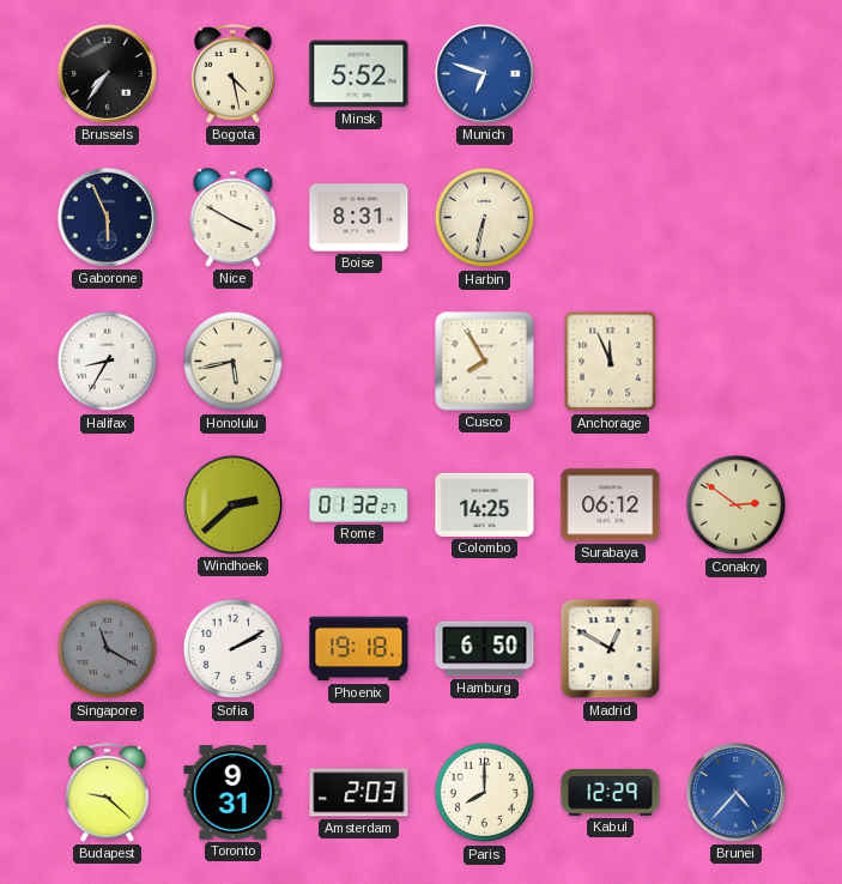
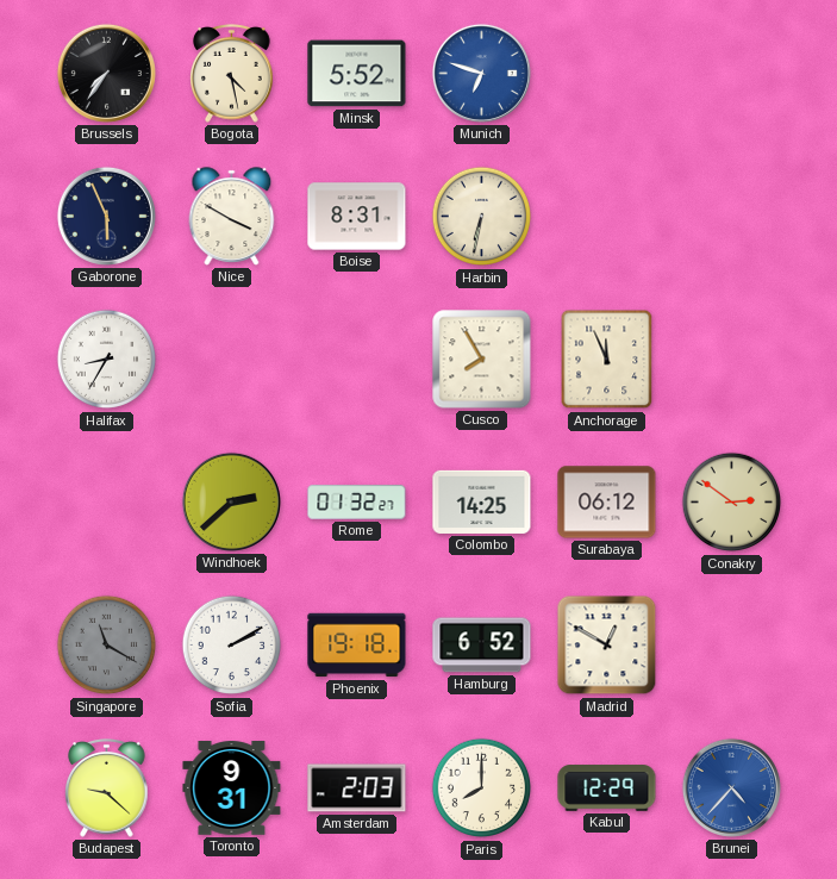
Honolulu: 5:43 -> none (234, 362)
Hamburg: 6:50 -> 6:52 (482, 646)
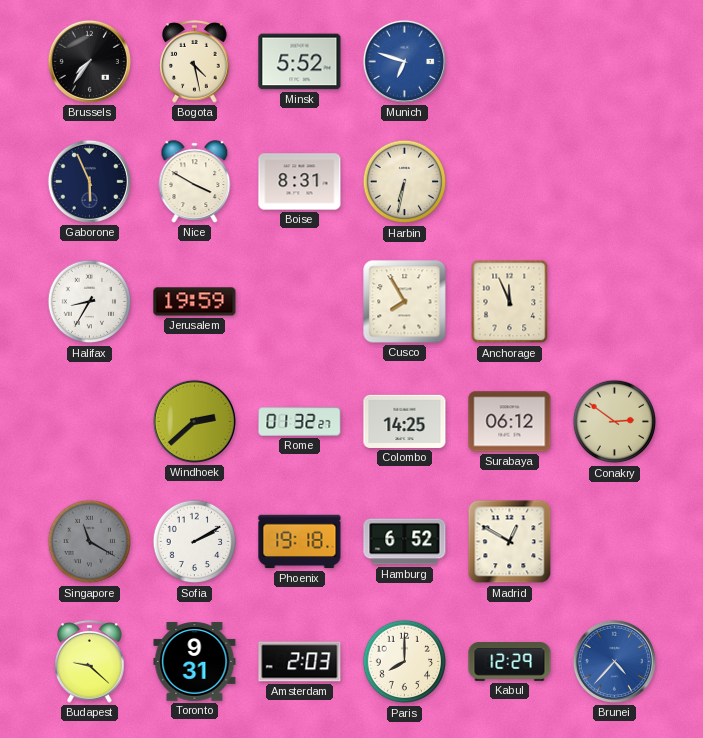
Jerusalem: none -> 19:59 (195, 302)
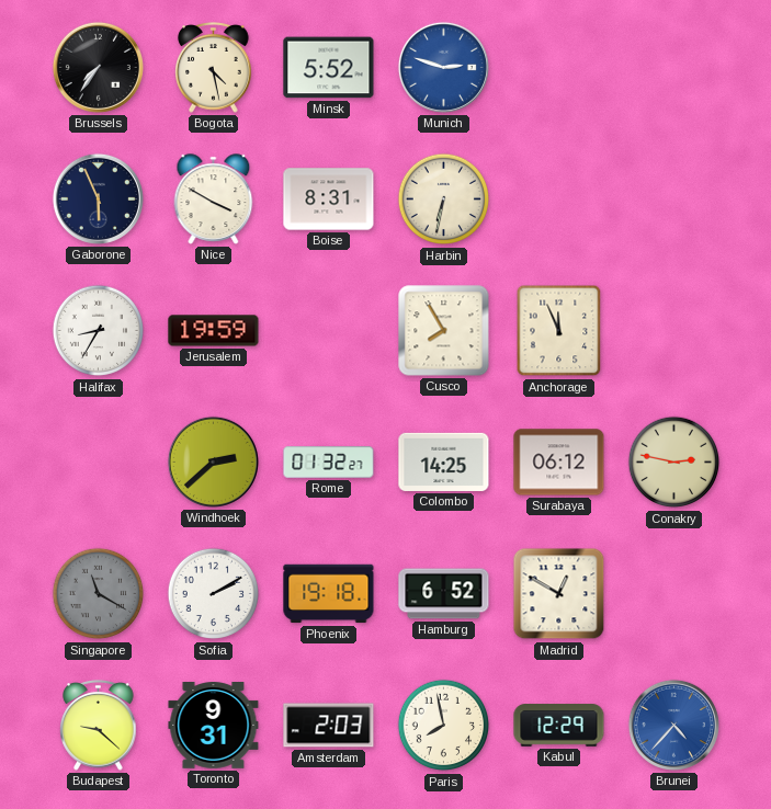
Munich: 6:48 -> 2:48 (443, 67)
Conakry: 2:51 -> 2:47 (674, 463)
Paris: 8:00 -> 7:58 (444, 726)
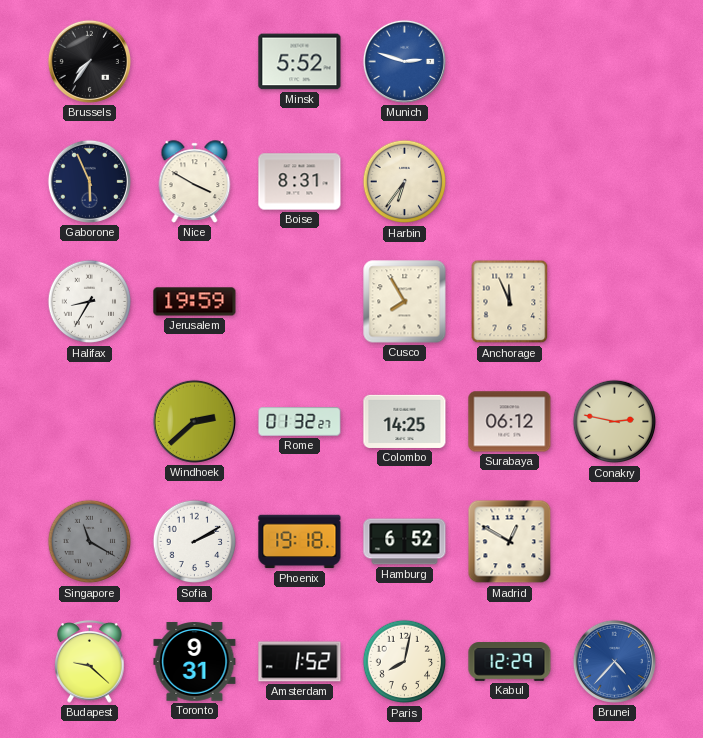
Bogota: 4:28 -> none (214, 68)
Harbin: 6:32 -> 6:36 (405, 182)
Amsterdam: 2:03 -> 1:52 (300, 662)
Paris: 7:58 -> 8:02 (405, 662)
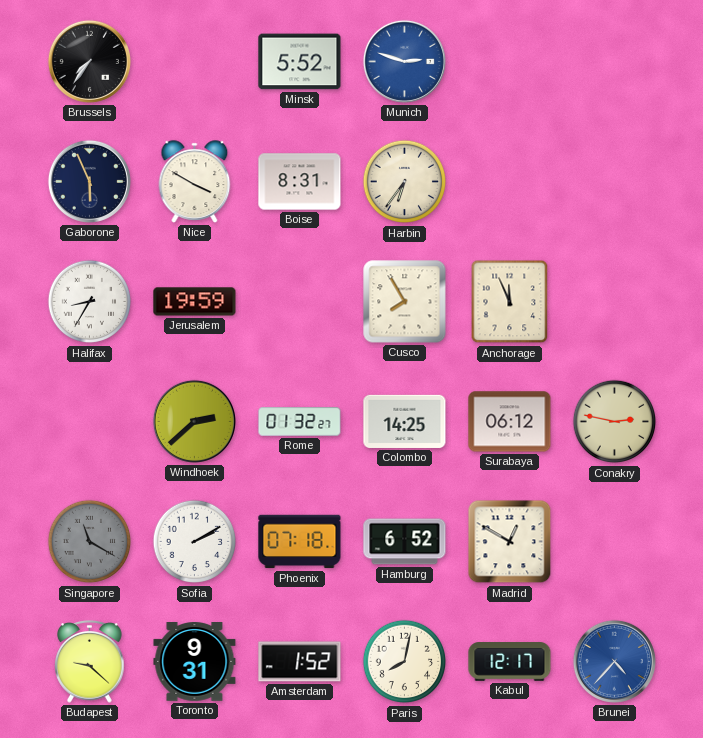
Phoenix: 19:18 -> 07:18 (300, 542)
Kabul: 12:29 -> 12:17 (510, 662)
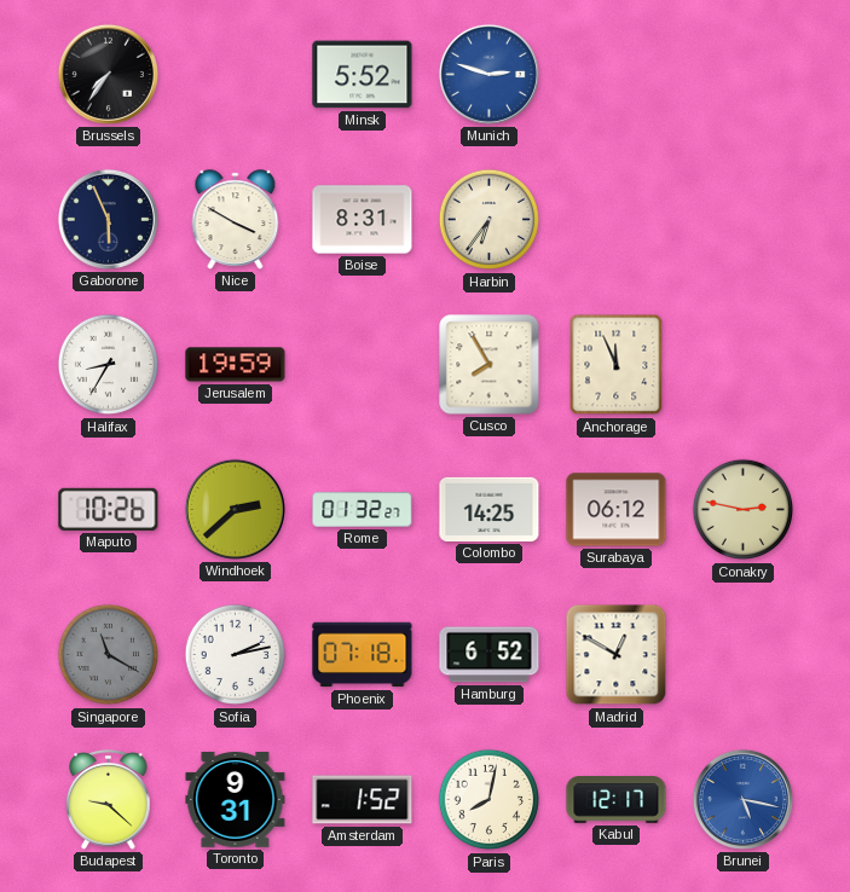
Maputo: none -> 10:26 (109, 509)
Sofia: 2:10 -> 2:13 (236, 655)
Brunei: 4:37 -> 5:17 (742, 799)
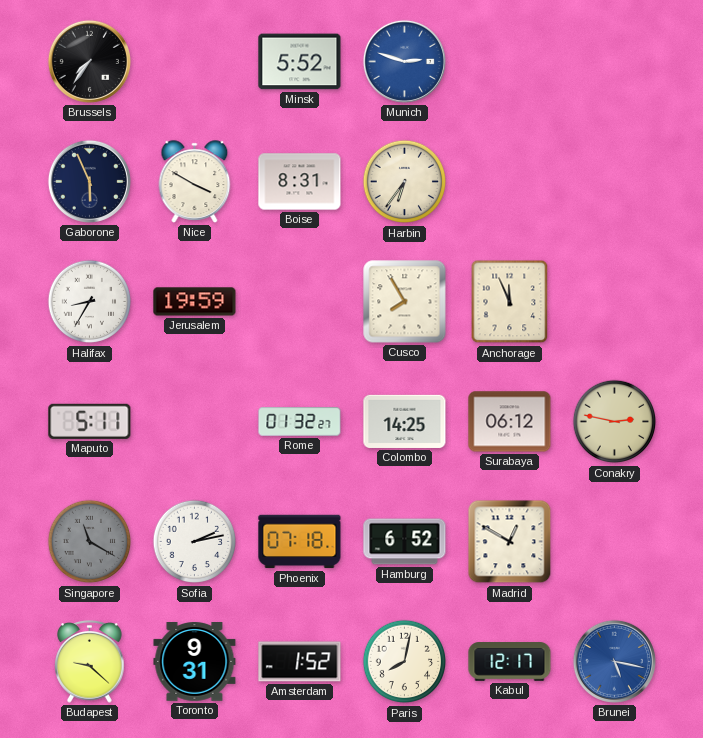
Maputo: 10:26 -> 5:11 (90, 421)
Windhoek: 2:38 -> none (235, 509)
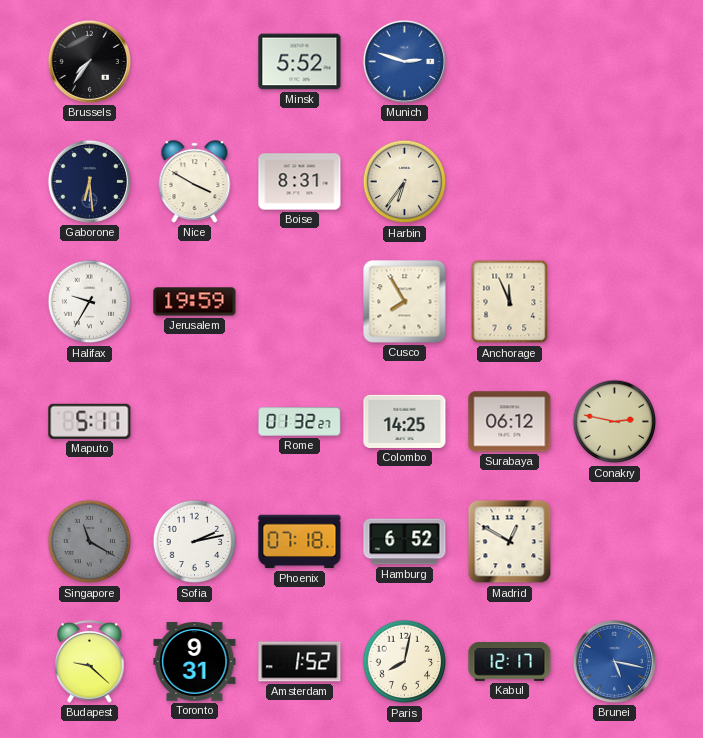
Gaborone: 5:56 -> 6:29 (89, 181)
Halifax: 8:35 -> 9:35 (90, 302)
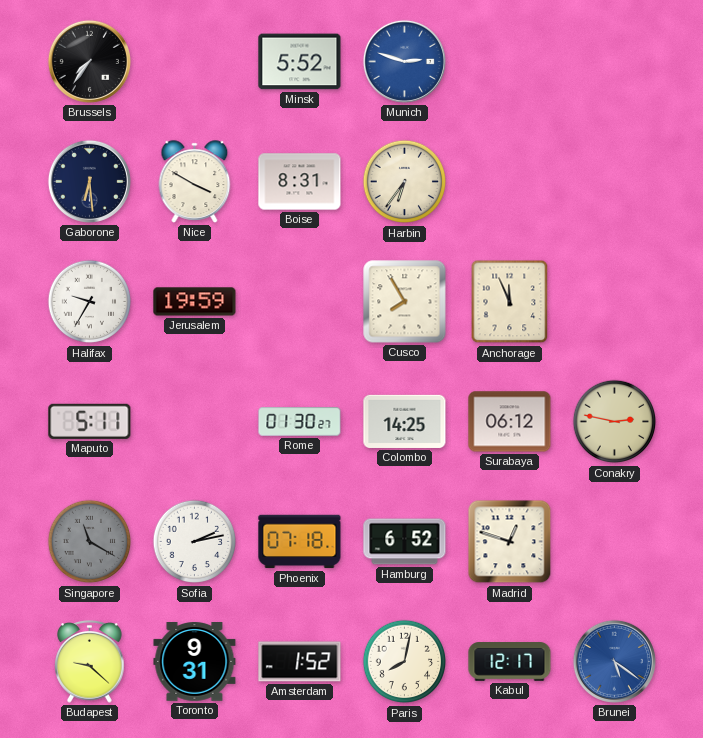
Rome: 01:32 -> 01:30 (300, 422)
Madrid: 12:50 -> 12:48 (510, 542)
Brunei: 5:17 -> 5:21 (614, 661)
